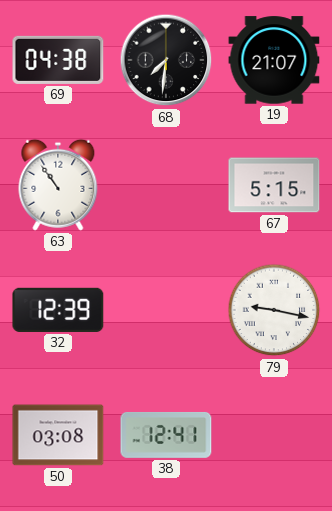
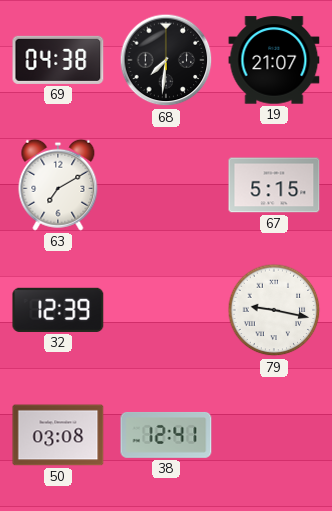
63: 10:54 -> 7:10 (58, 185)
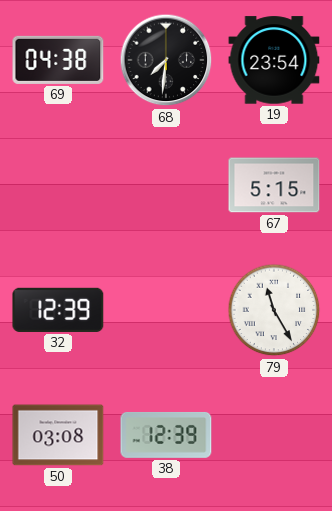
19: 21:07 -> 23:54 (274, 60)
63: 7:10 -> none (58, 185)
79: 9:17 -> 11:25 (274, 310)
38: 12:41 -> 12:39 (166, 435)
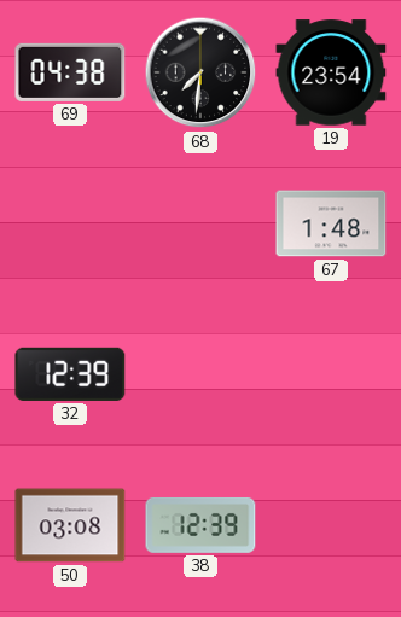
67: 5:15 -> 1:48 (331, 223)
79: 11:25 -> none (274, 310)
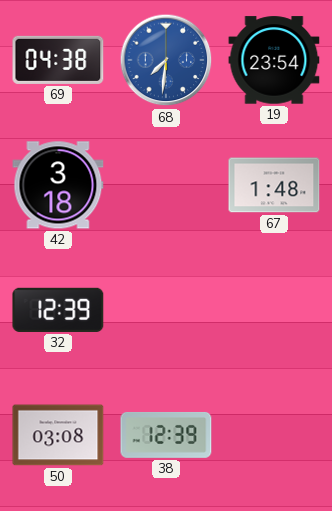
68 dial: black -> blue (166, 60)
42: none -> 3:18 (58, 185)
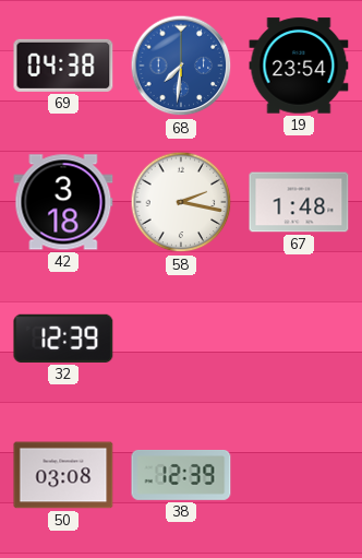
58: none -> 2:17 (181, 202)
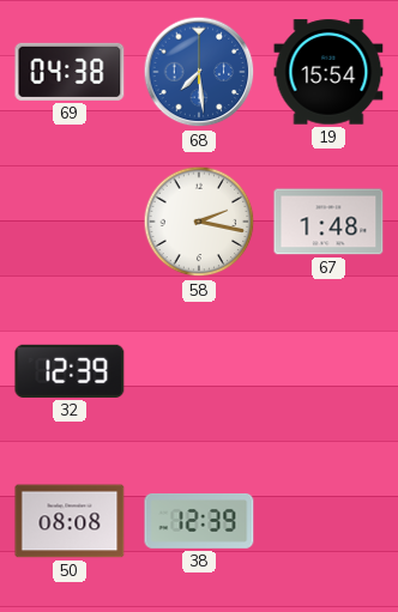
68: 7:31 -> 7:29 (199, 72)
19: 23:54 -> 15:54 (328, 72)
42: 3:18 -> none (63, 202)
50: 03:08 -> 08:08 (70, 521)
